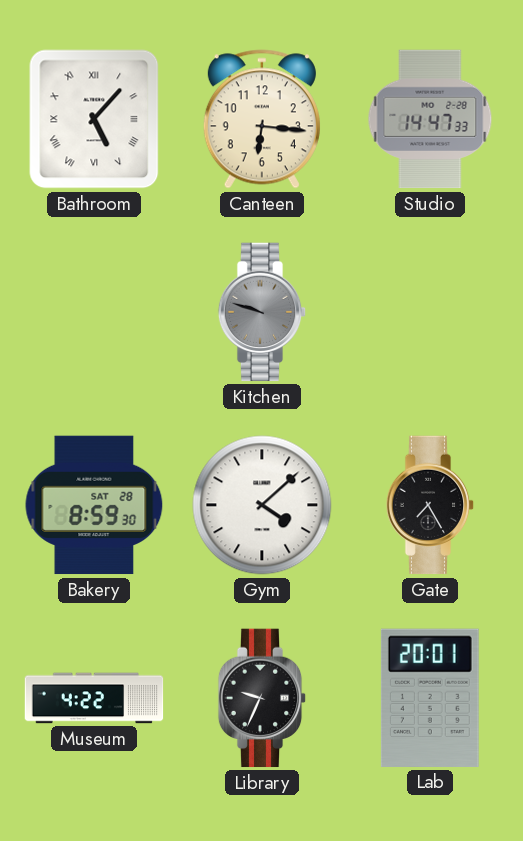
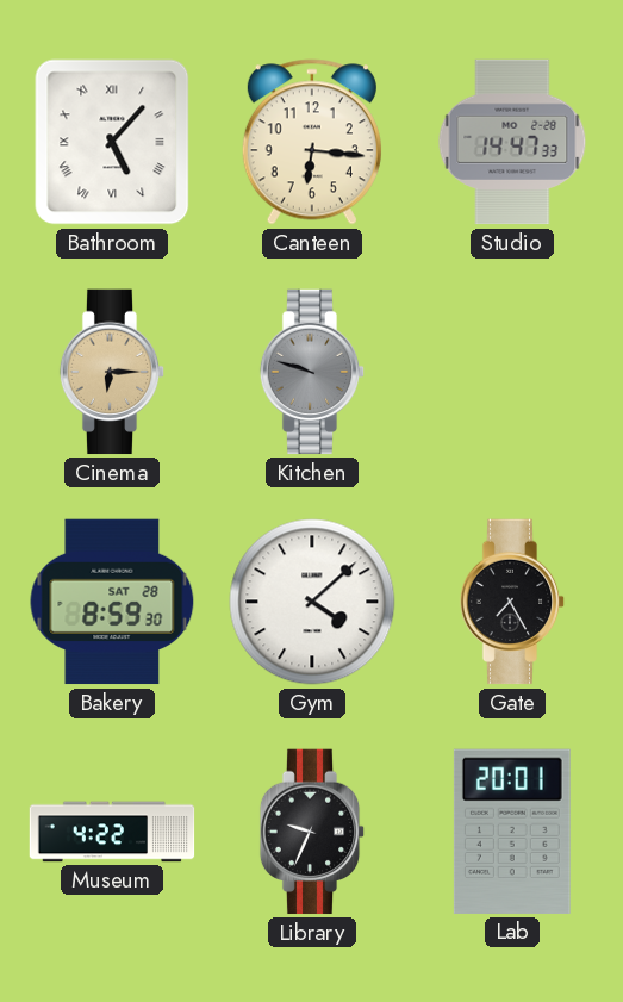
Cinema: none -> 6:15 (112, 372)
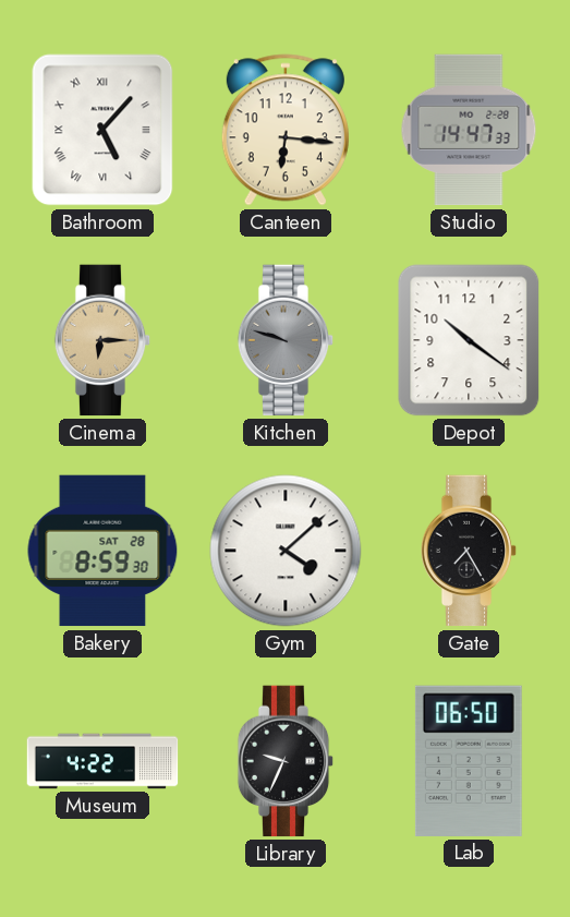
Depot: none -> 10:21 (469, 340)
Lab: 20:01 -> 06:50 (469, 761)
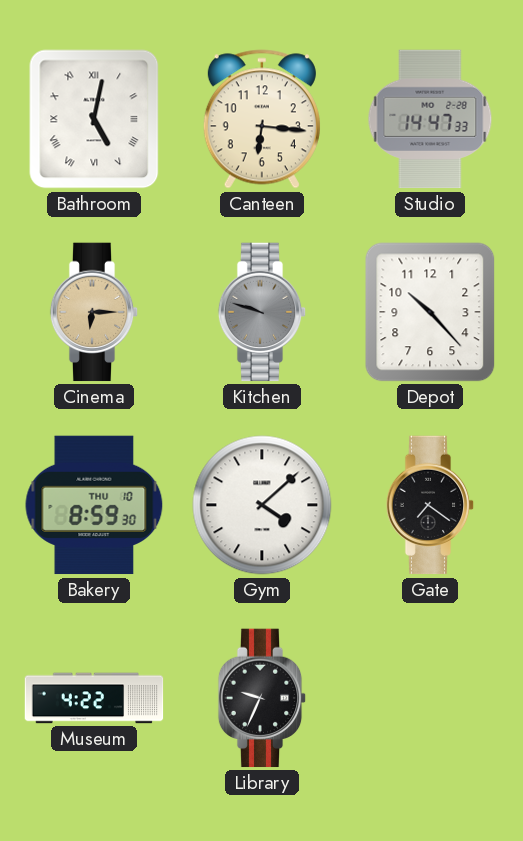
Bathroom: 5:07 -> 5:02 (94, 119)
Depot: 10:21 -> 10:23 (430, 312)
Bakery date: SAT 28 -> THU 10 (94, 505)
Gate: 7:25 -> 7:21 (430, 505)
Lab: 06:50 -> none (469, 761)
